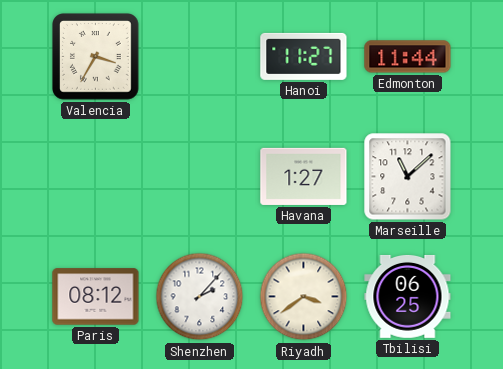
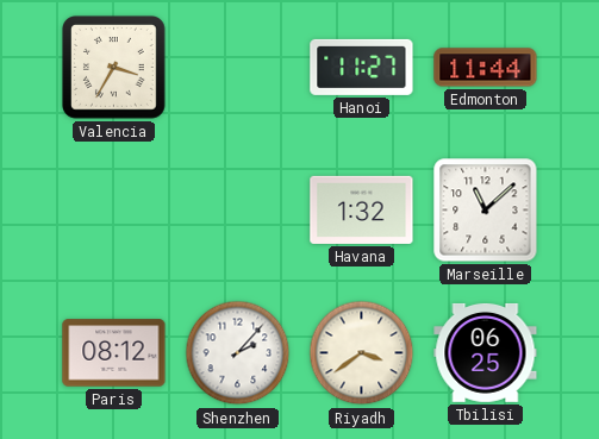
Havana: 1:27 -> 1:32 (362, 209)
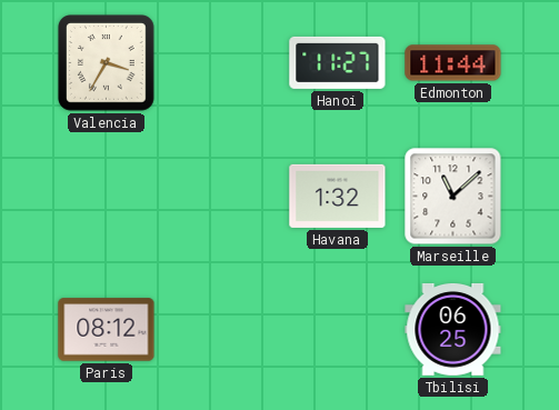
Shenzhen: 2:07 -> none (238, 353)
Riyadh: 3:39 -> none (362, 353)
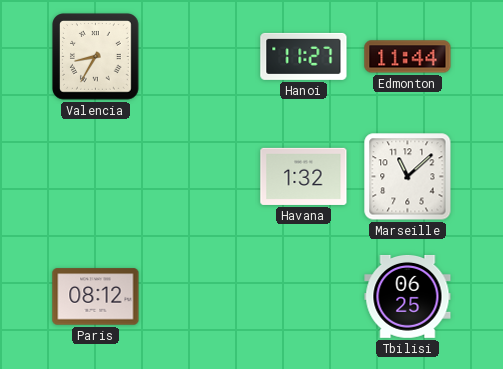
Valencia: 3:35 -> 8:35 (96, 57)
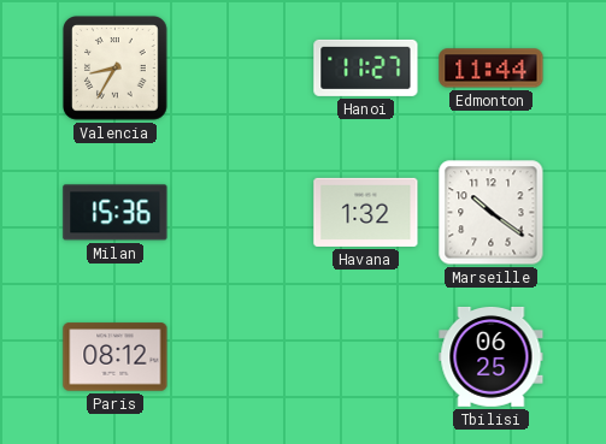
Milan: none -> 15:36 (116, 213)
Marseille: 11:08 -> 10:21 (492, 213)
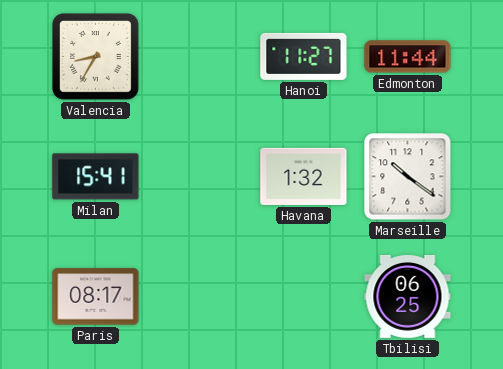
Milan: 15:36 -> 15:41 (96, 177)
Paris: 08:12 -> 08:17 (96, 297)
